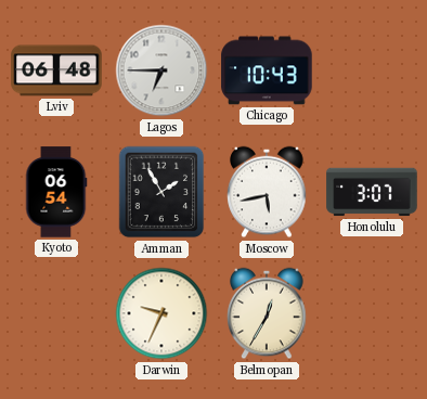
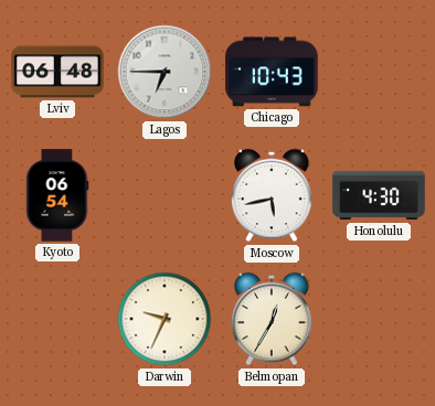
Amman: 1:55 -> none (161, 192)
Honolulu: 3:07 -> 4:30 (379, 195)
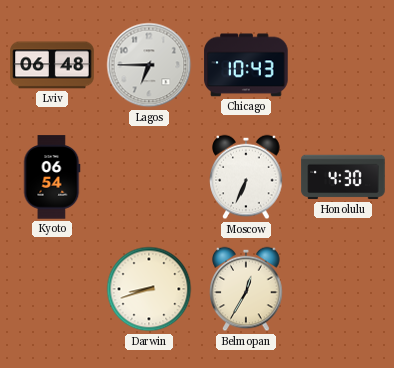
Moscow: 5:43 -> 6:34 (246, 177)
Darwin: 9:34 -> 8:42 (149, 289)
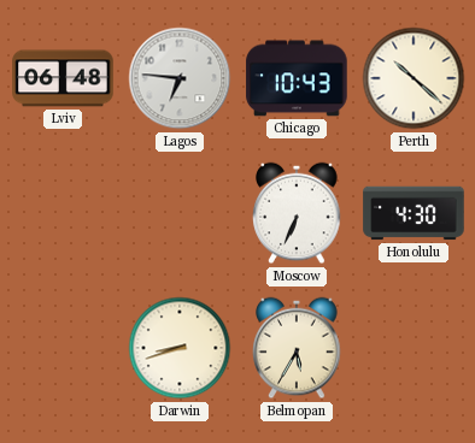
Lagos: 6:45 -> 6:46 (180, 78)
Perth: none -> 10:22 (414, 78)
Kyoto: 06:54 -> none (52, 177)
Belmopan: 12:35 -> 5:35 (297, 348)
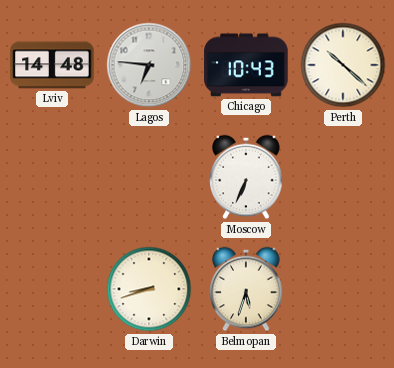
Lviv: 06:48 -> 14:48 (52, 65)
Honolulu: 4:30 -> none (414, 213)
Belmopan: 5:35 -> 5:33 (246, 289)
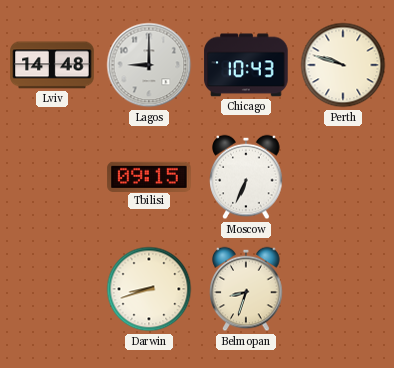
Lagos: 6:46 -> 9:00 (149, 65)
Perth: 10:22 -> 9:48 (343, 65)
Tbilisi: none -> 09:15 (149, 176)
Belmopan: 5:33 -> 8:33 (246, 289)
